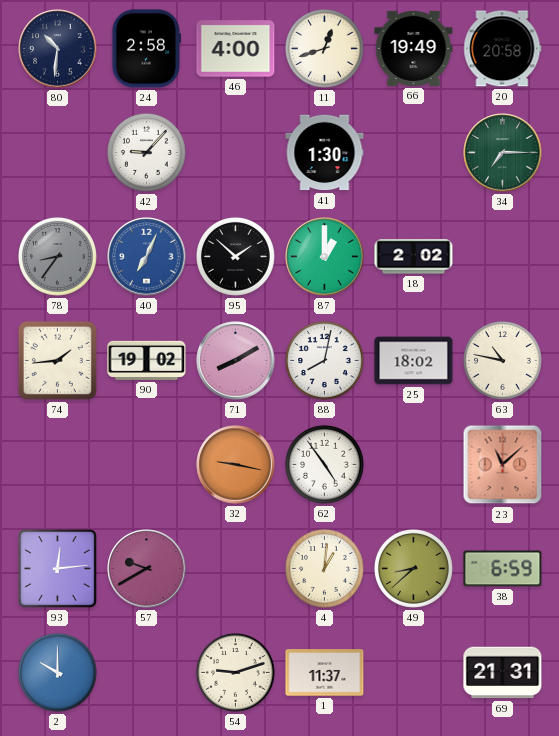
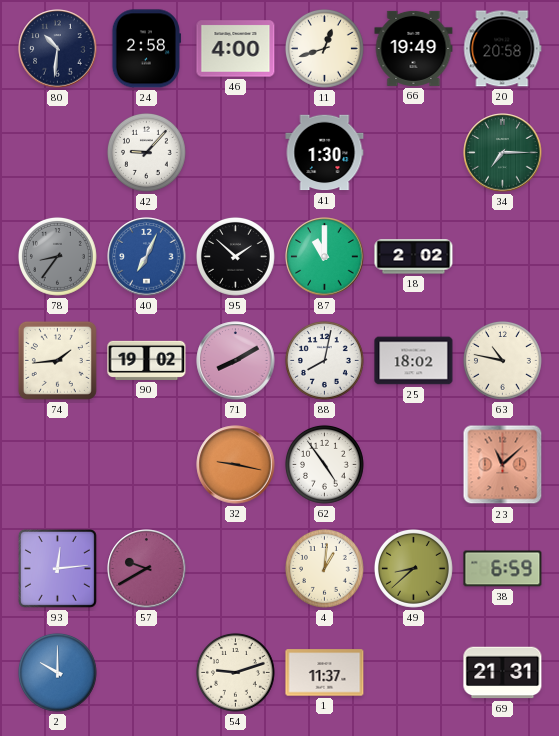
87: 1:00 -> 11:00 (325, 257)
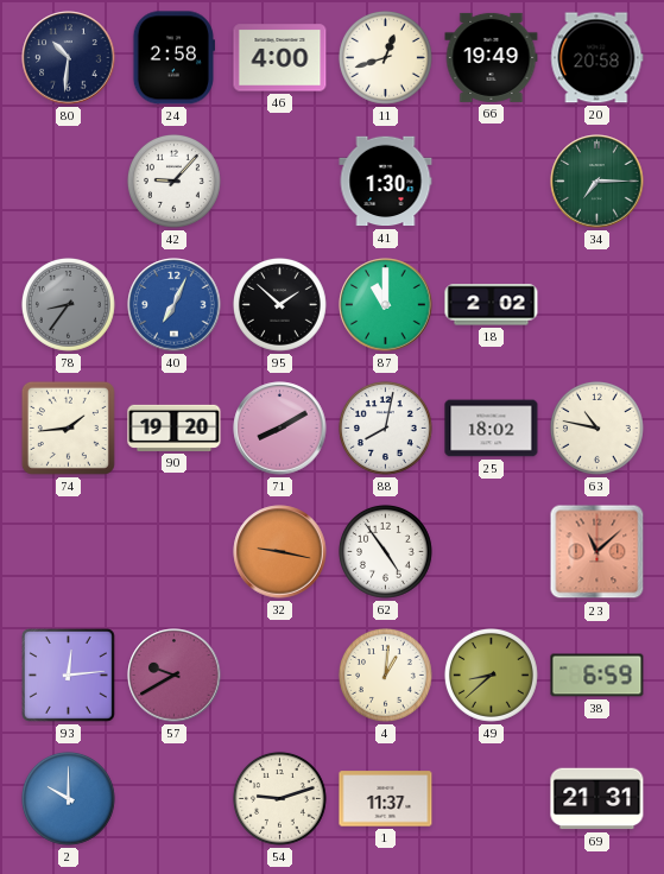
90: 19:02 -> 19:20 (175, 427)
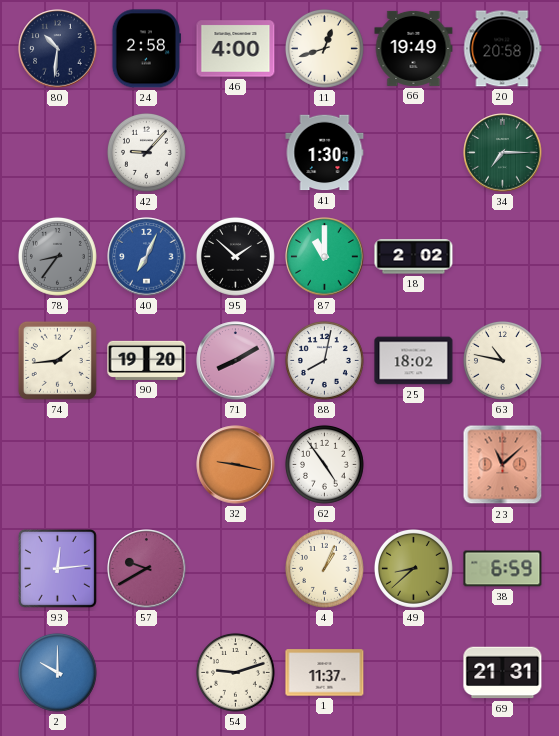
4: 1:01 -> 1:04 (324, 568)
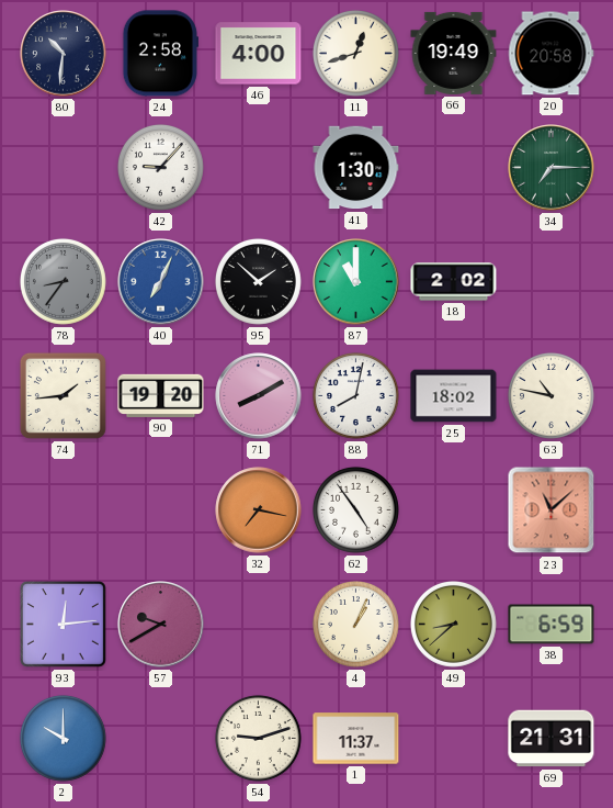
32: 9:17 -> 7:17 (259, 510)
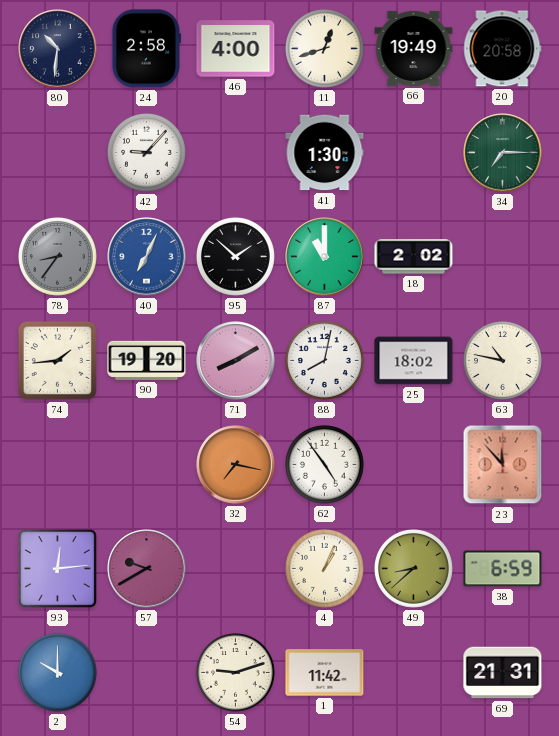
23: 11:08 -> 11:53 (503, 465)
1: 11:37 -> 11:42 (325, 673)
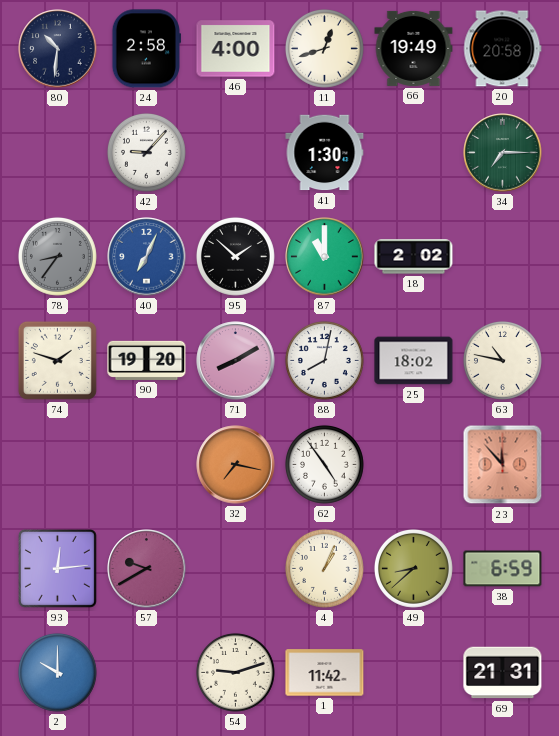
74: 1:44 -> 1:48 (57, 360)
